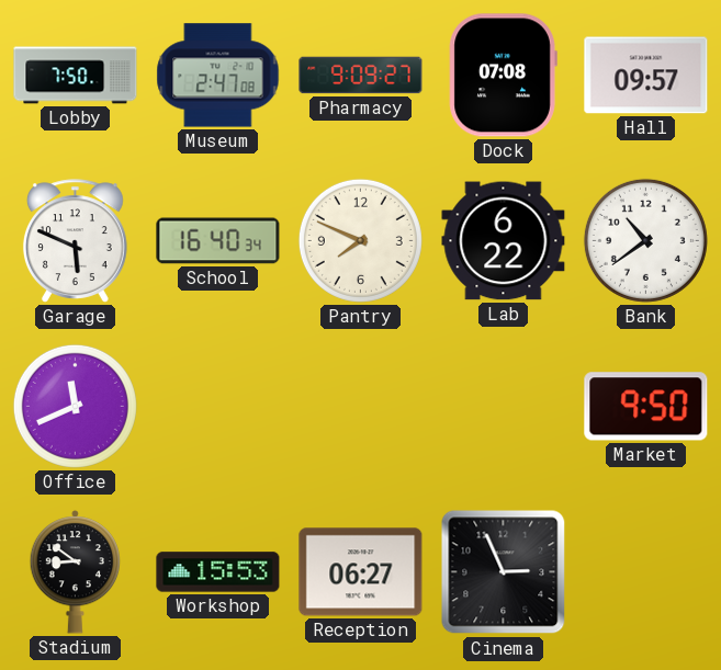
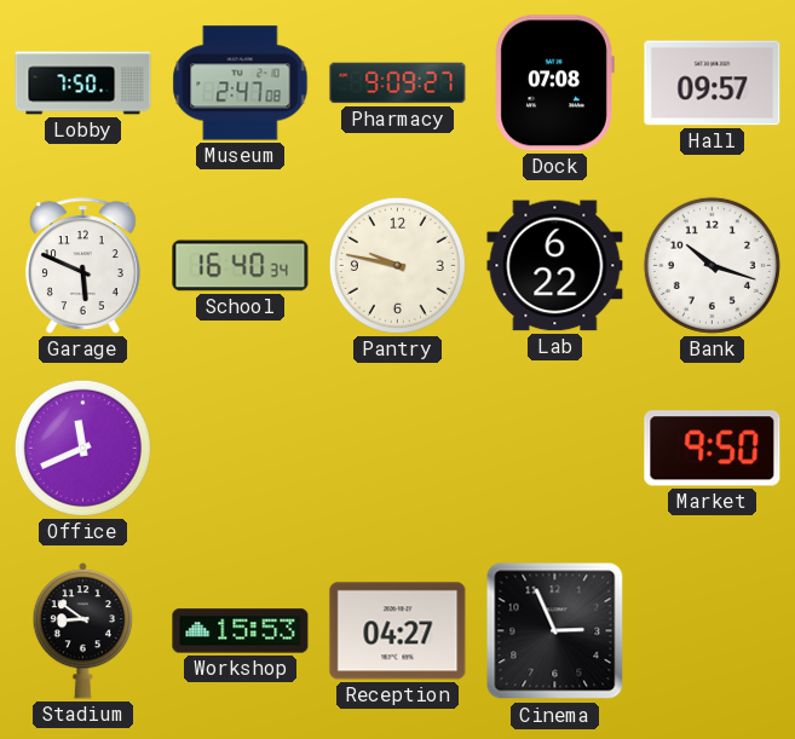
Pantry: 7:49 -> 9:47 (397, 265)
Bank: 10:39 -> 10:18 (712, 265)
Reception: 06:27 -> 04:27 (398, 631)
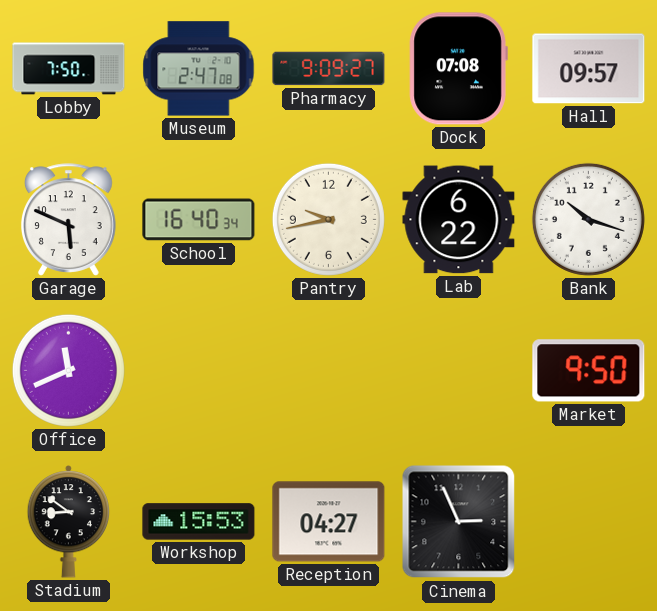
Pantry: 9:47 -> 9:43 (328, 219)
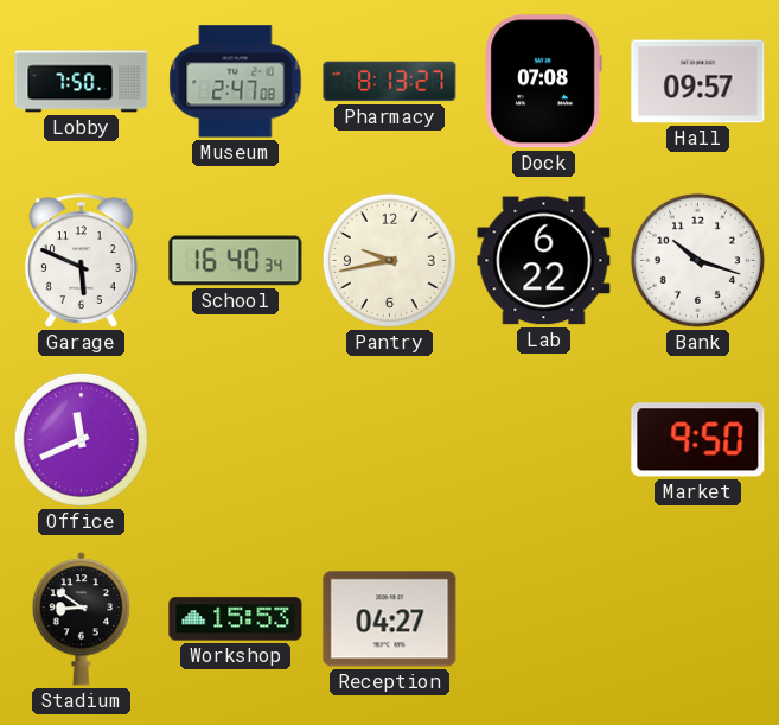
Pharmacy: 9:09 -> 8:13 (390, 82)
Cinema: 2:56 -> none (459, 522)
